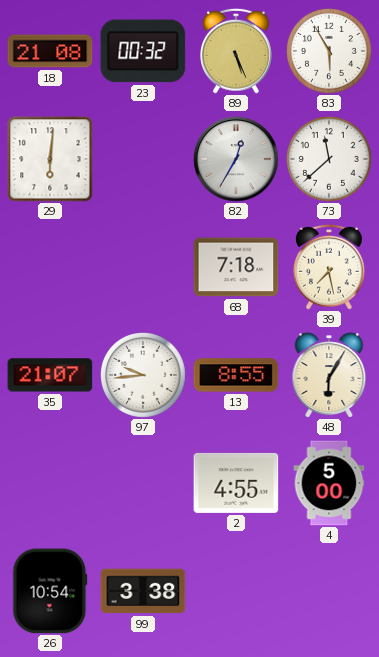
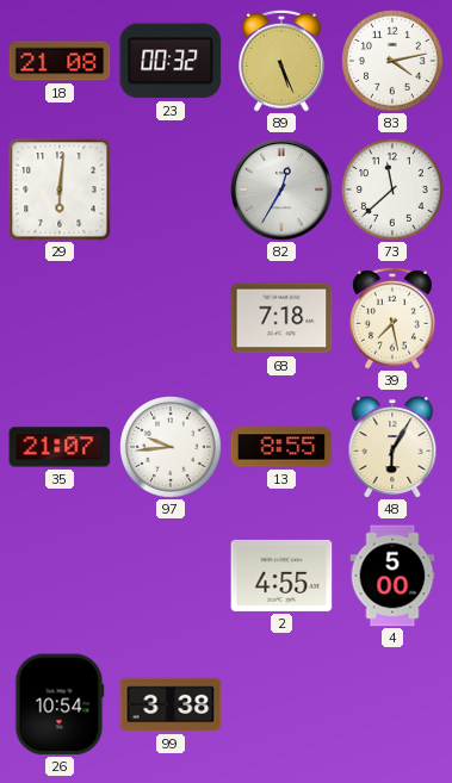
83: 5:55 -> 4:13 (394, 62)
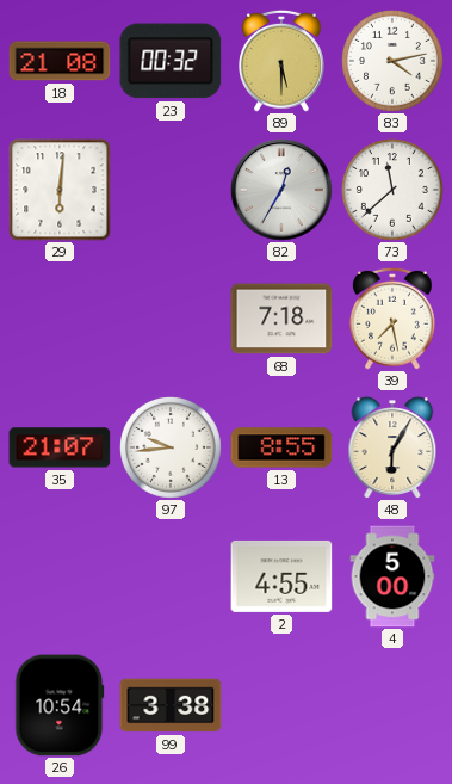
89: 5:26 -> 5:30 (283, 61)
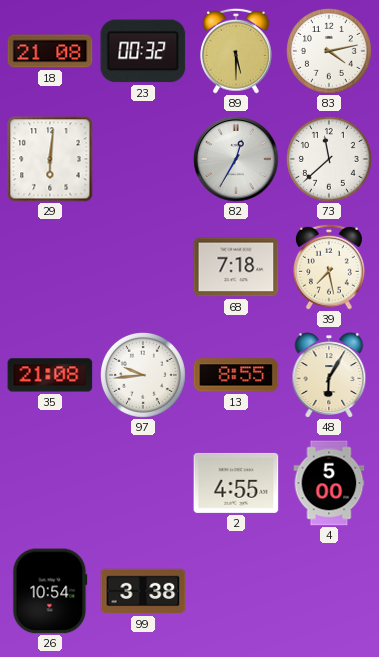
35: 21:07 -> 21:08 (50, 375)
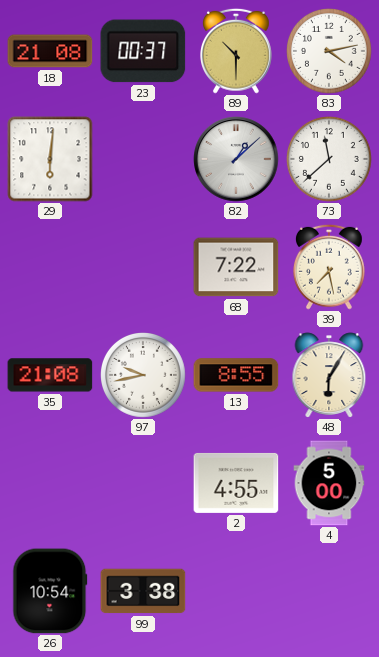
23: 00:32 -> 00:37 (143, 51)
89: 5:30 -> 10:30 (237, 51)
82: 12:35 -> 1:08 (236, 159)
68: 7:18 -> 7:22 (236, 267)
97: 9:44 -> 9:43 (144, 376)
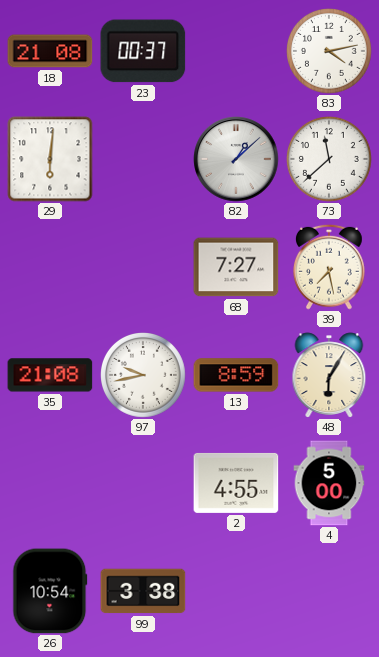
89: 10:30 -> none (237, 51)
68: 7:22 -> 7:27 (236, 267)
13: 8:55 -> 8:59 (236, 375)
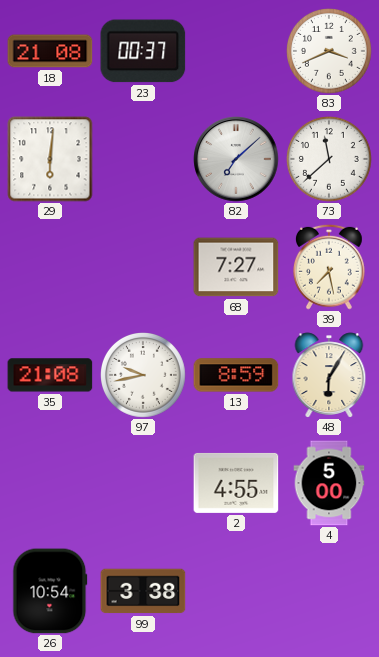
83: 4:13 -> 3:41 (330, 52)
82: 1:08 -> 7:08 (236, 159)
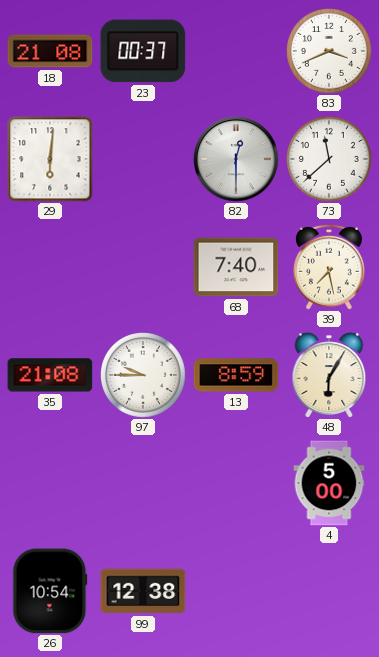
82: 7:08 -> 12:30 (236, 159)
68: 7:27 -> 7:40 (236, 267)
97: 9:43 -> 9:45 (144, 376)
2: 4:55 -> none (236, 483)
99: 3:38 -> 12:38 (143, 591)
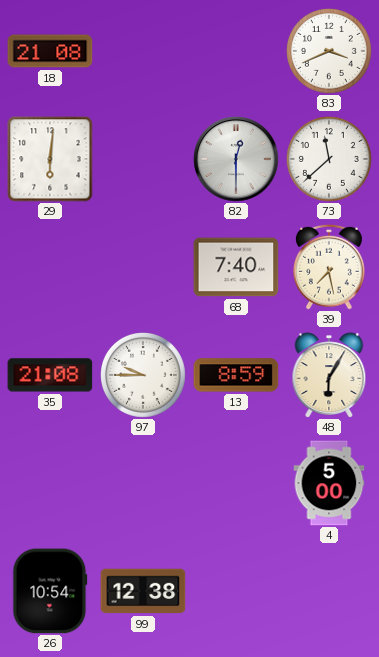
23: 00:37 -> none (143, 51)
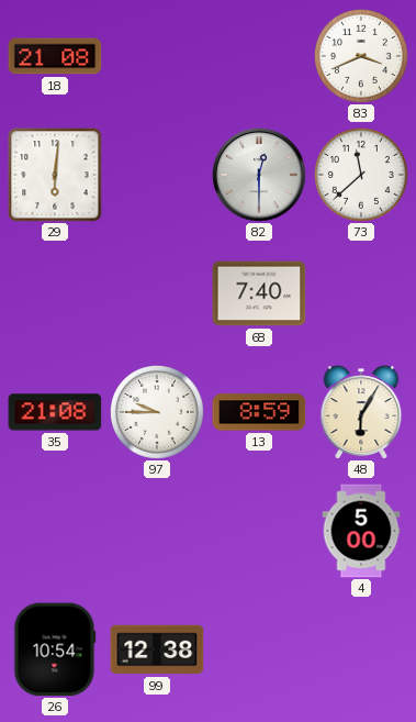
39: 7:28 -> none (330, 267)
